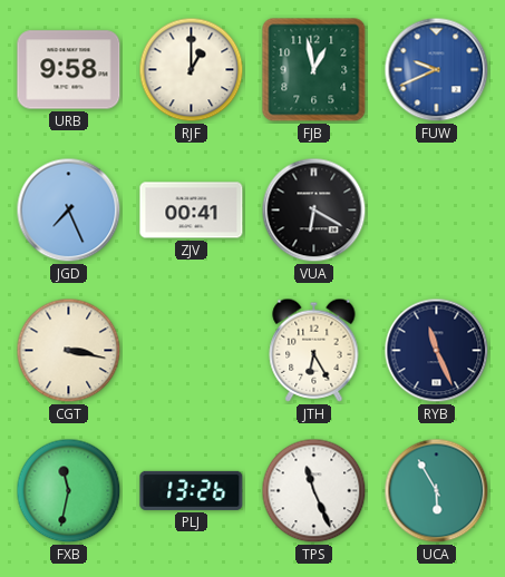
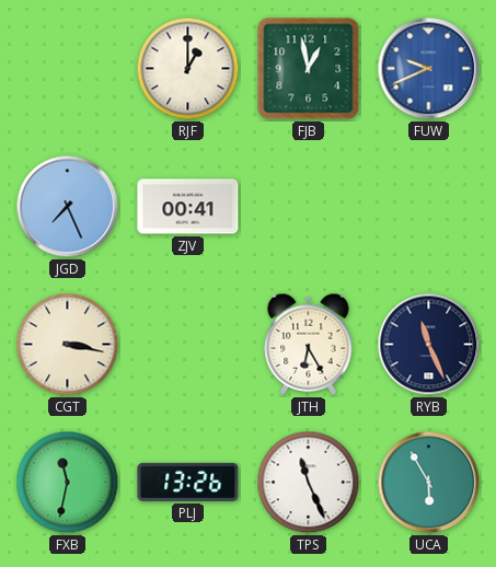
URB: 9:58 -> none (69, 70)
VUA: 6:20 -> none (314, 211)
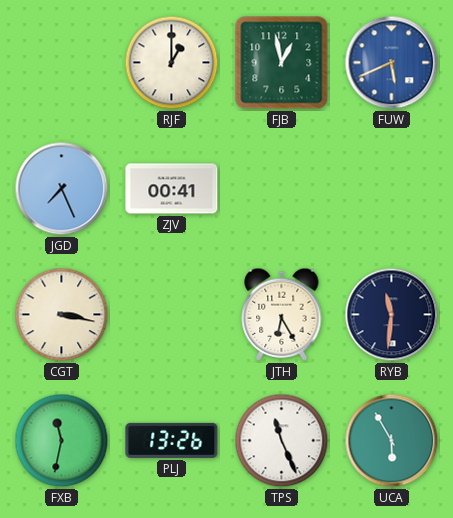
FUW: 9:41 -> 5:41 (392, 63)
RYB: 11:26 -> 11:31 (392, 315)
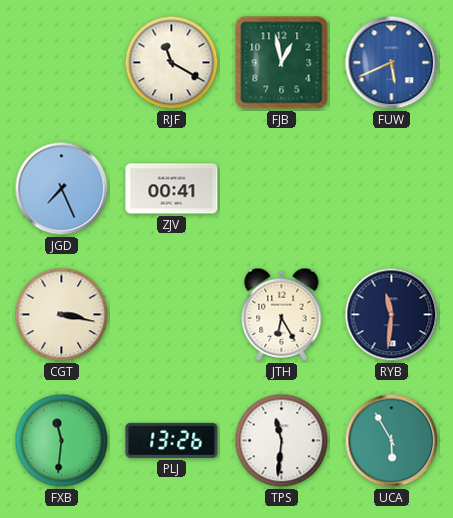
RJF: 1:00 -> 11:20 (172, 63)
FXB: 11:32 -> 11:31 (62, 441)
TPS: 11:26 -> 11:31 (282, 441)
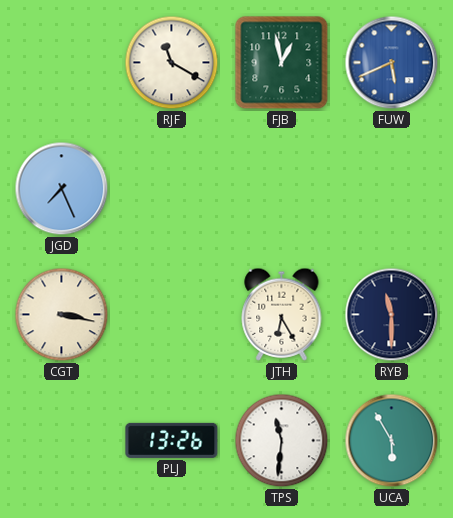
ZJV: 00:41 -> none (172, 189)
RYB: 11:31 -> 11:30 (392, 315)
FXB: 11:31 -> none (62, 441)
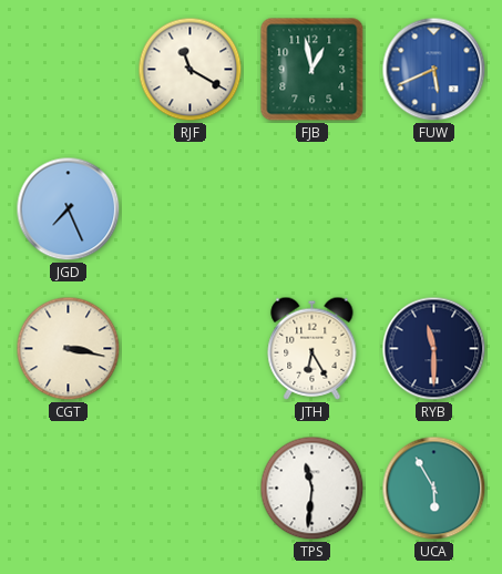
PLJ: 13:26 -> none (172, 440)
